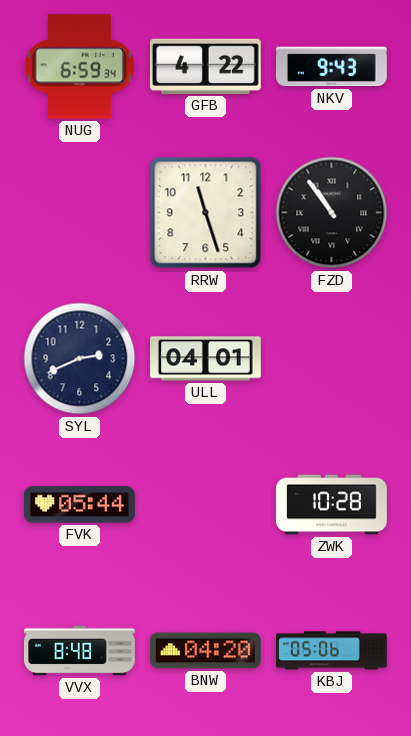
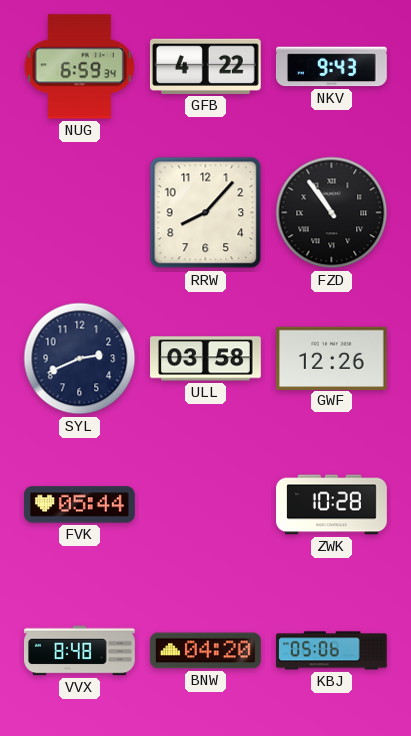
RRW: 11:27 -> 8:07 (206, 213)
ULL: 04:01 -> 03:58 (206, 359)
GWF: none -> 12:26 (331, 358)
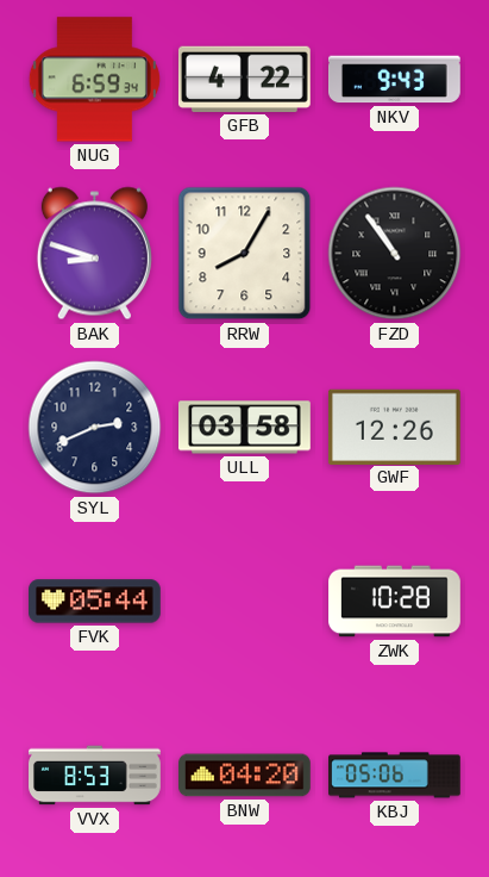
BAK: none -> 8:48 (94, 254)
RRW: 8:07 -> 8:05 (245, 254)
VVX: 8:48 -> 8:53 (95, 776)
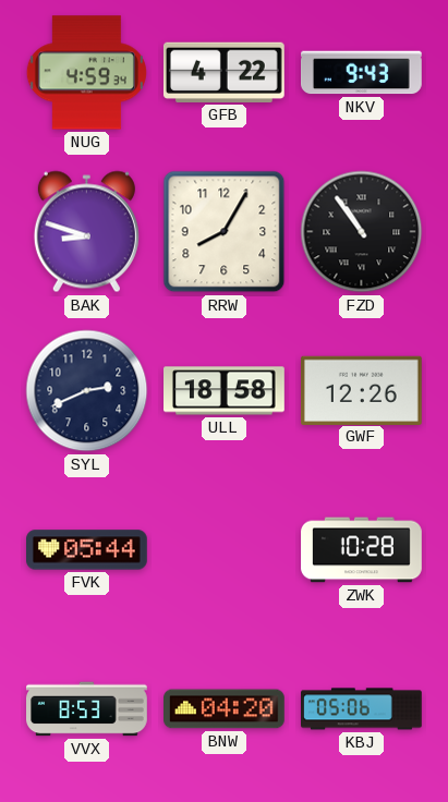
NUG: 6:59 -> 4:59 (86, 73)
ULL: 03:58 -> 18:58 (225, 391)
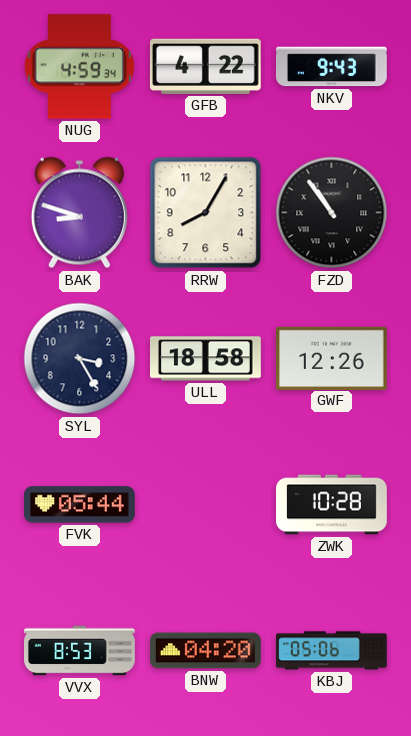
SYL: 2:41 -> 3:25 (80, 359)
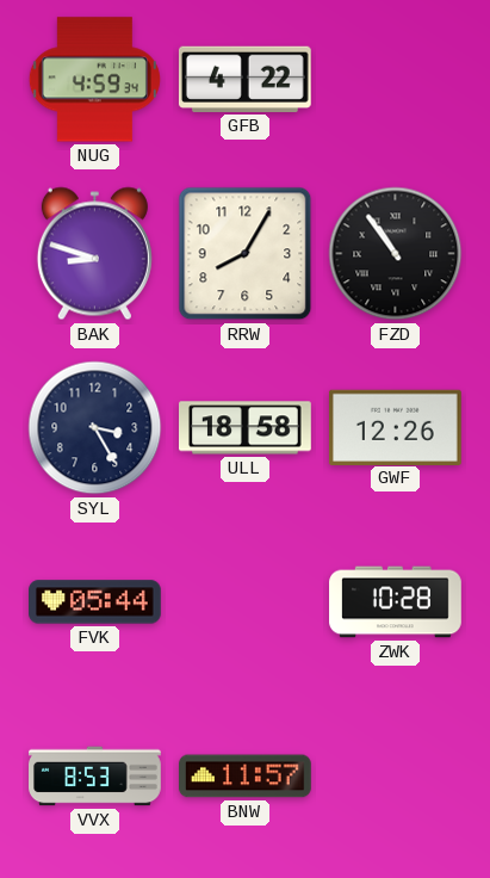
NKV: 9:43 -> none (332, 67)
BNW: 04:20 -> 11:57 (246, 777)
KBJ: 05:06 -> none (332, 651)
